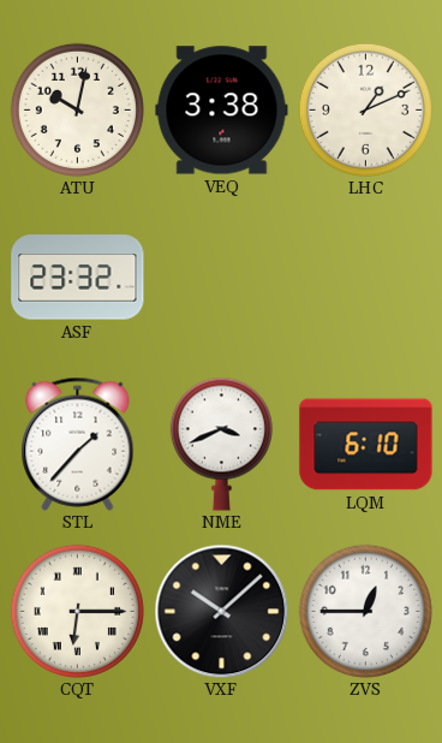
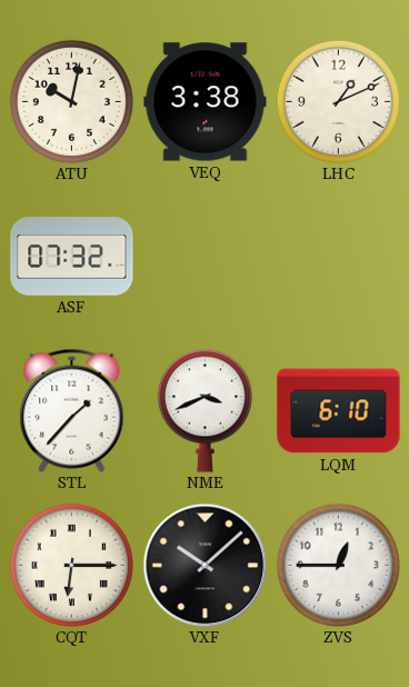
ASF: 23:32 -> 07:32 (72, 257)
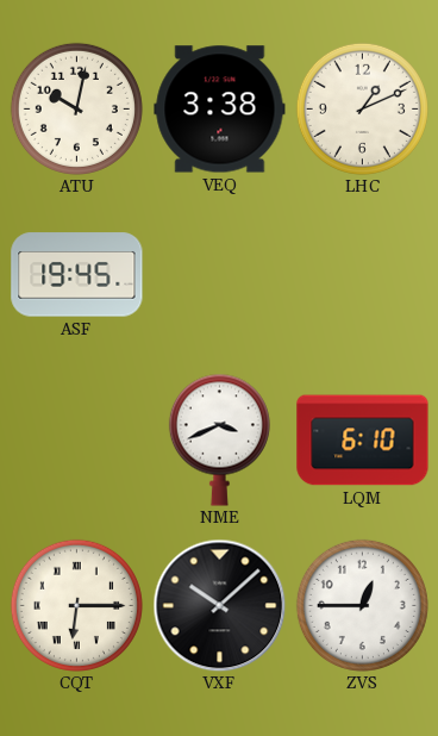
ASF: 07:32 -> 19:45 (77, 275)
STL: 1:37 -> none (72, 410)
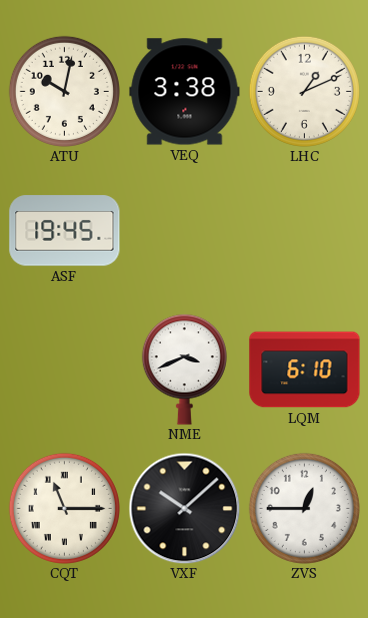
CQT: 6:15 -> 11:15 (64, 508)
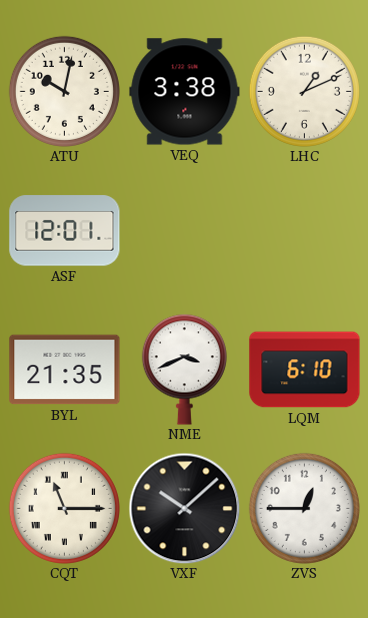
ASF: 19:45 -> 12:01 (65, 231)
BYL: none -> 21:35 (65, 370)
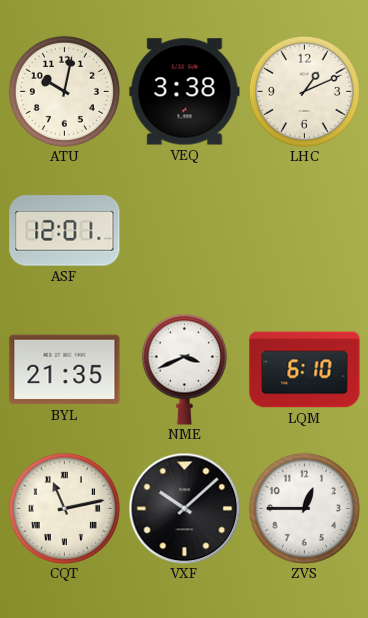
CQT: 11:15 -> 11:13 (64, 508)
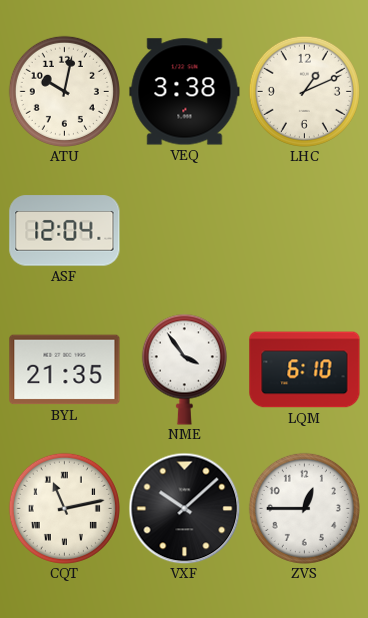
ASF: 12:01 -> 12:04 (65, 231)
NME: 3:41 -> 3:54 (184, 369)
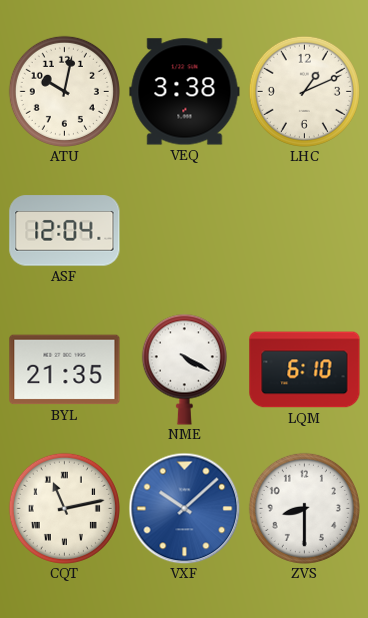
NME: 3:54 -> 4:20 (184, 369)
VXF dial: black -> blue (184, 508)
ZVS: 12:45 -> 8:30 (304, 508)
